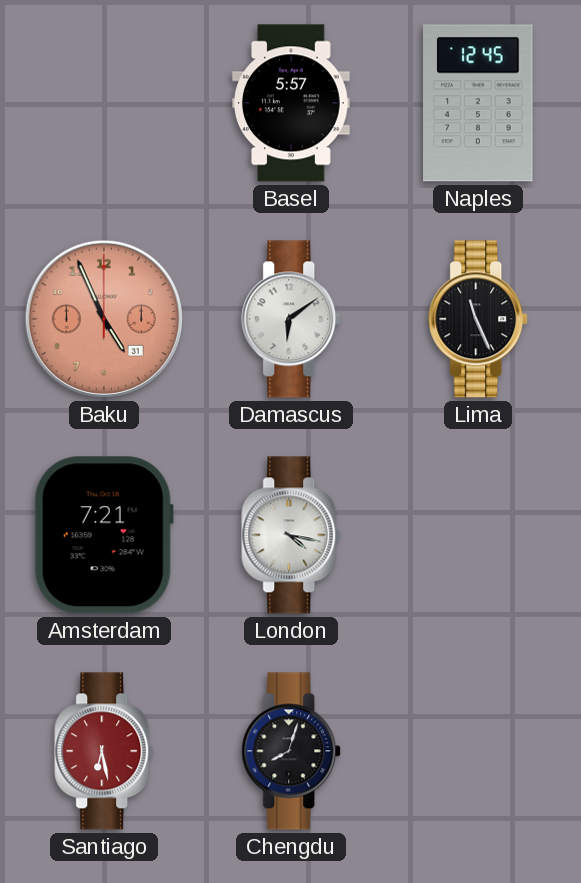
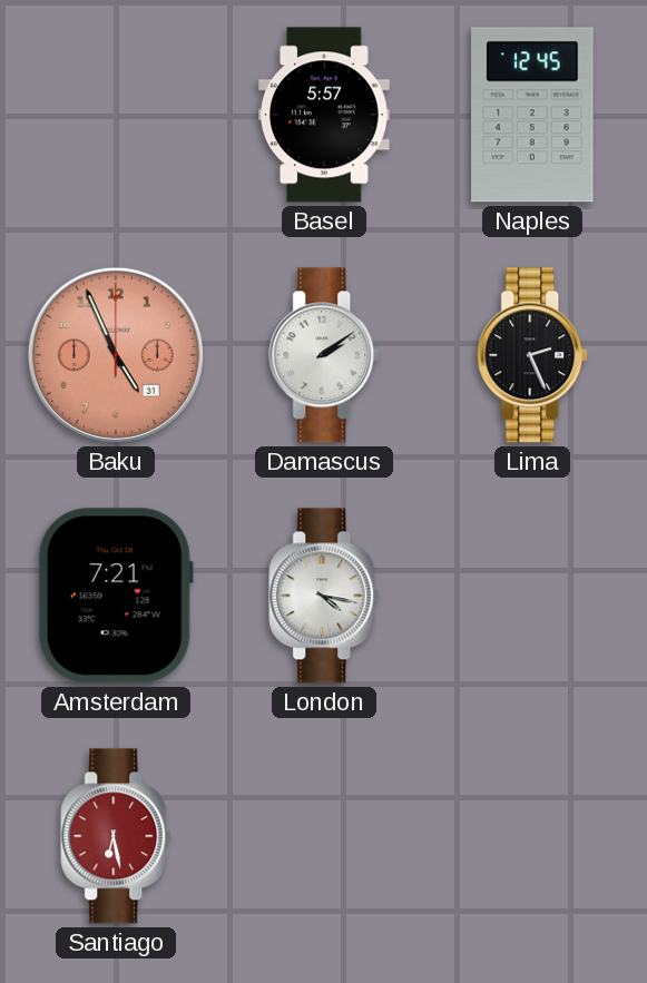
Damascus: 6:09 -> 2:09 (325, 355)
Lima: 11:26 -> 2:26 (533, 355)
Chengdu: 8:03 -> none (292, 751)
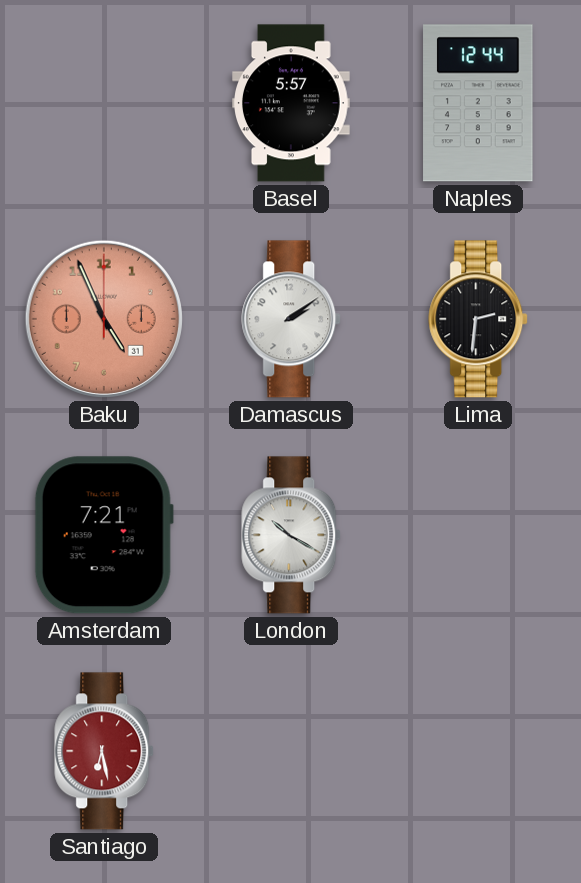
Naples: 12:45 -> 12:44 (478, 103)
Lima: 2:26 -> 2:31 (479, 319)
London: 4:17 -> 10:20 (292, 535)
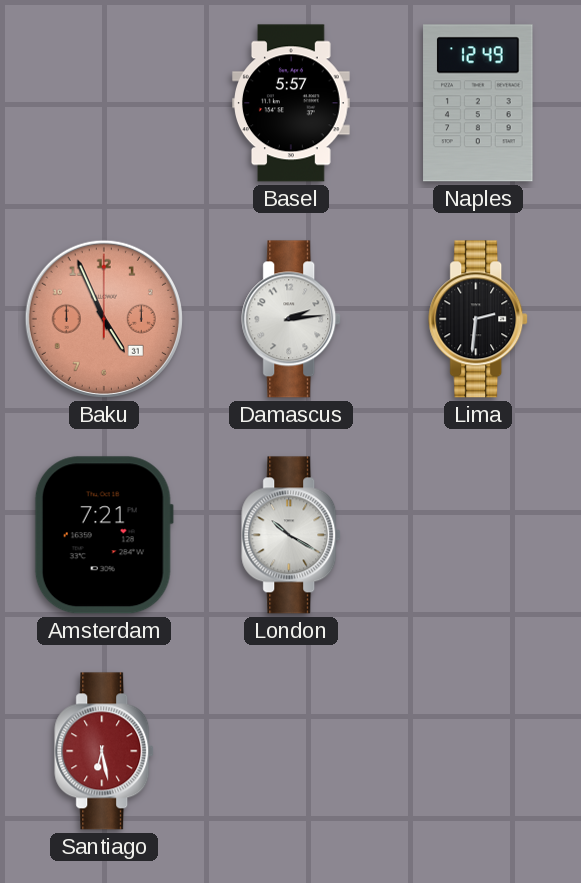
Naples: 12:44 -> 12:49 (478, 103)
Damascus: 2:09 -> 2:14 (292, 319)
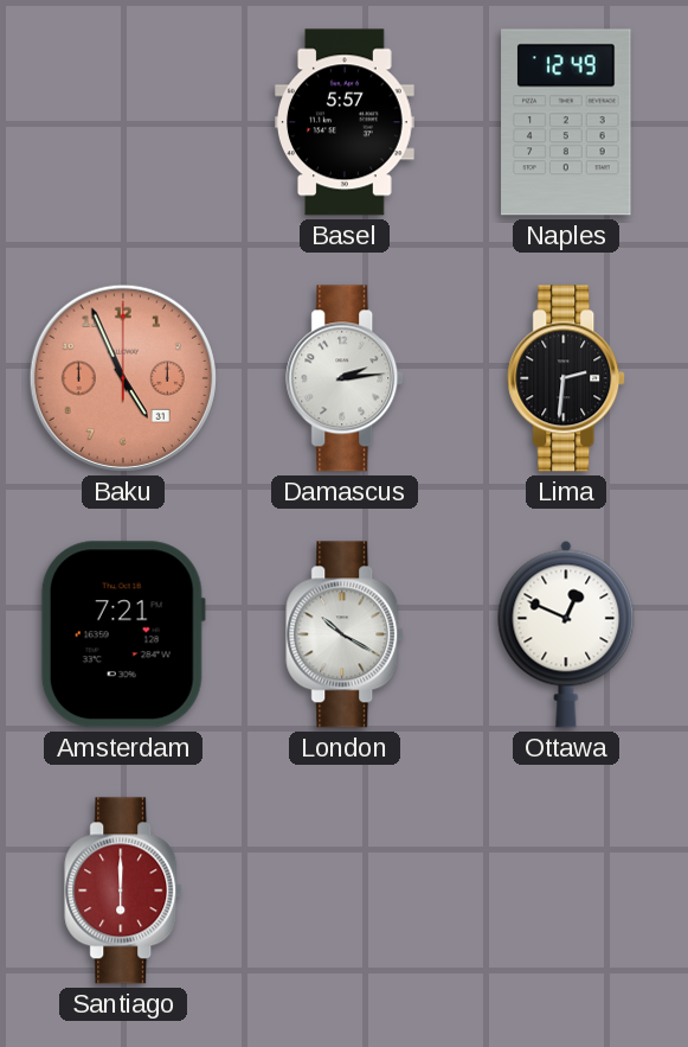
Ottawa: none -> 12:49 (566, 634)
Santiago: 6:28 -> 6:00 (124, 890)
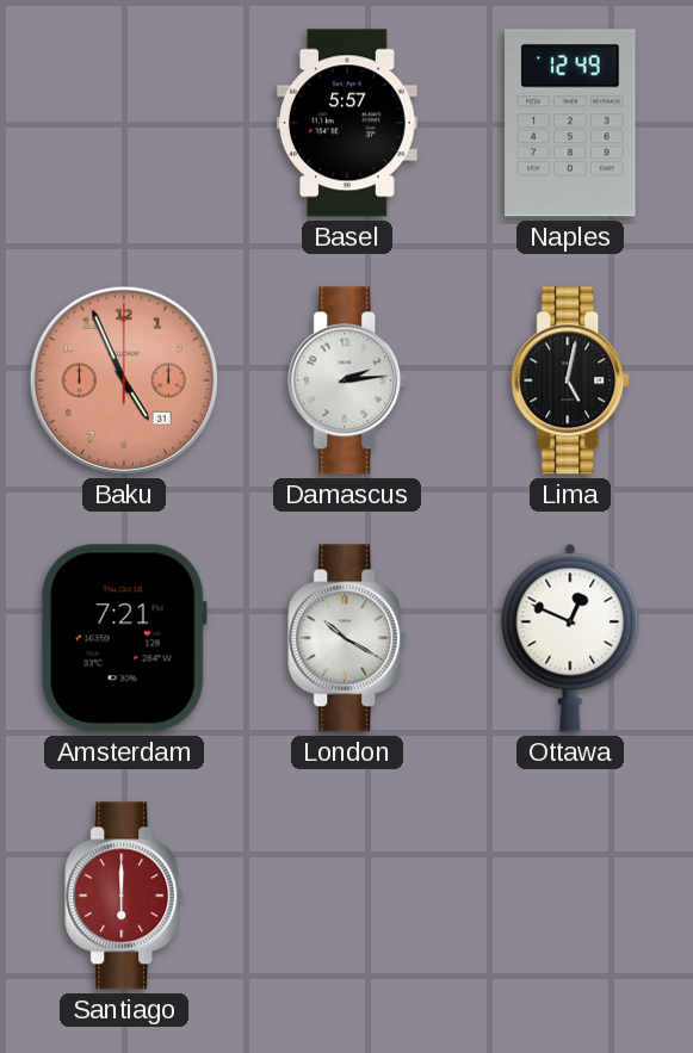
Lima: 2:31 -> 5:02 (571, 380)
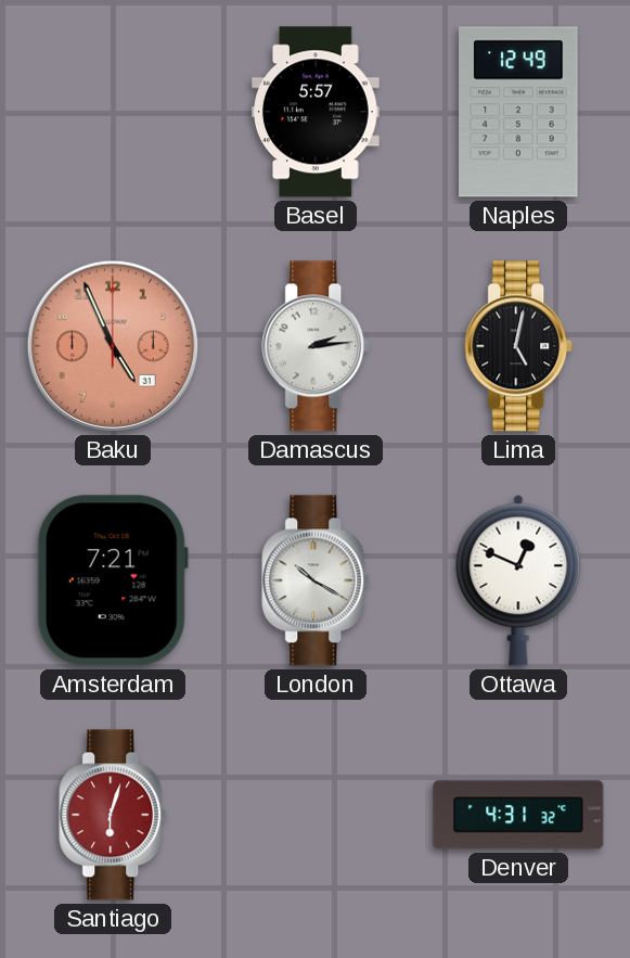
Santiago: 6:00 -> 6:03 (114, 815)
Denver: none -> 4:31 (518, 815)
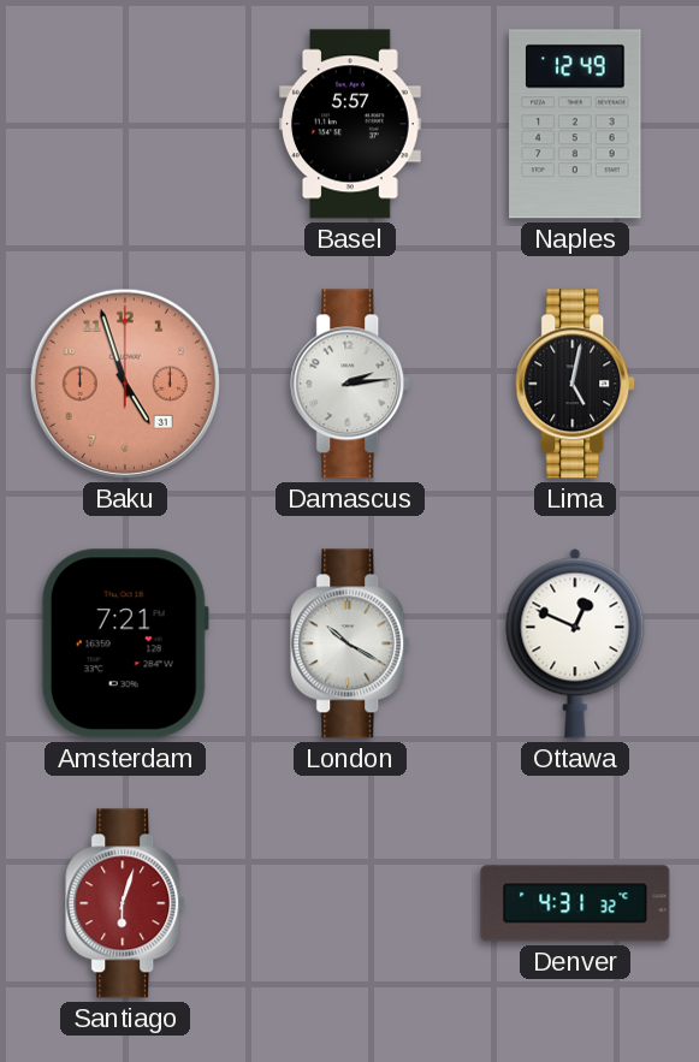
Baku: 4:56 -> 4:57 (125, 384)
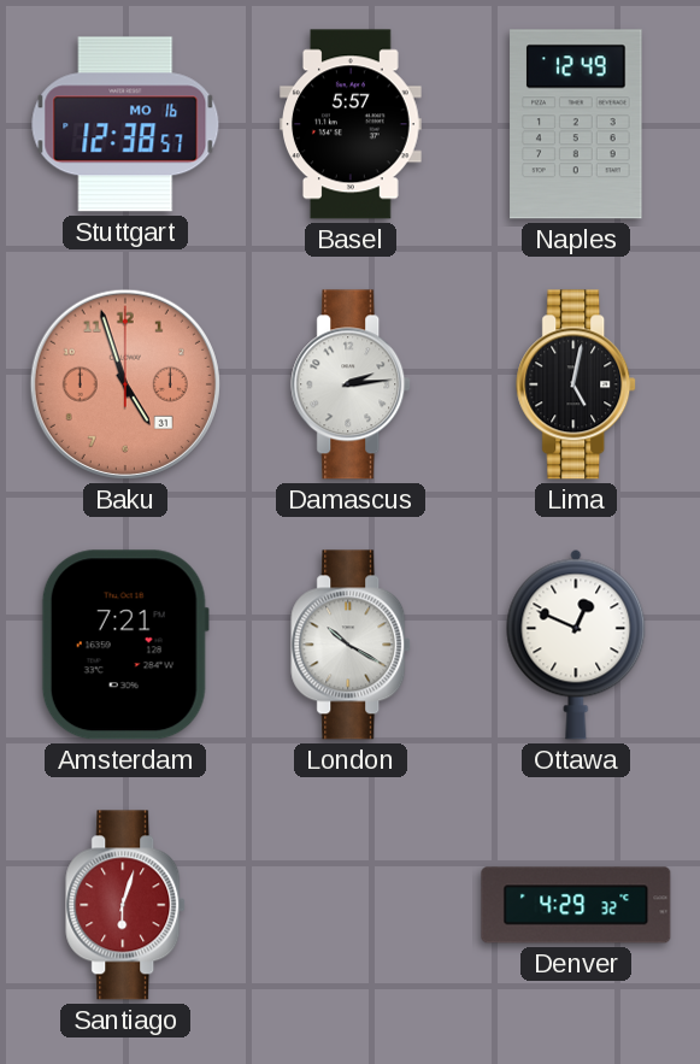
Stuttgart: none -> 12:38 (125, 124)
Denver: 4:31 -> 4:29 (576, 905)
